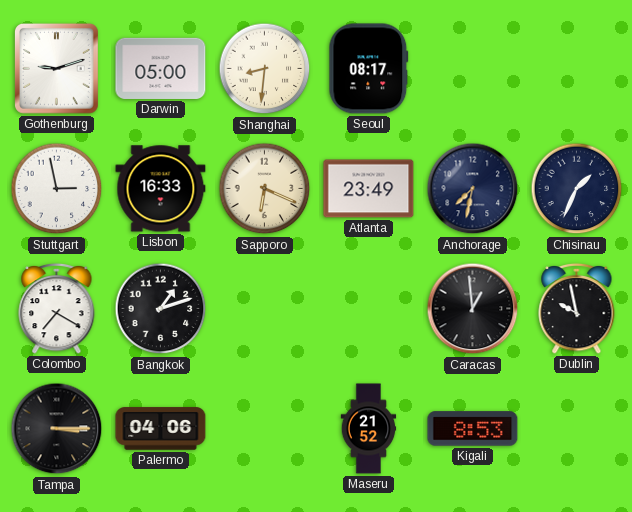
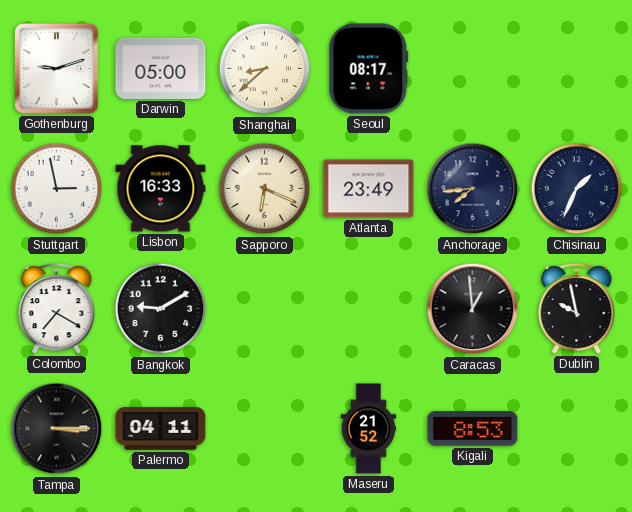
Shanghai: 8:31 -> 8:38 (265, 69)
Anchorage: 7:32 -> 7:44 (473, 189)
Bangkok: 1:12 -> 9:10 (161, 309)
Palermo: 04:06 -> 04:11 (161, 429)
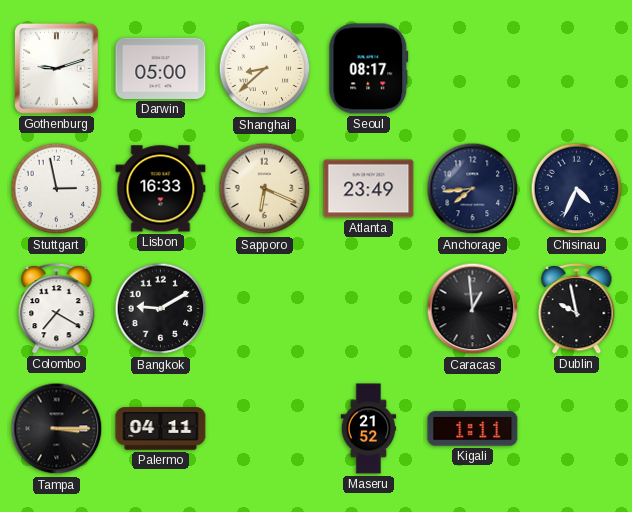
Chisinau: 1:34 -> 4:34 (577, 189)
Kigali: 8:53 -> 1:11 (473, 429)
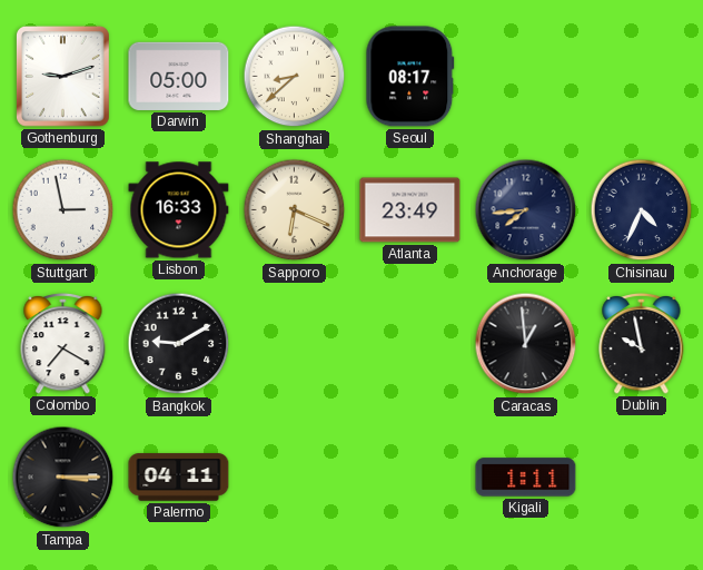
Maseru: 21:52 -> none (369, 429)
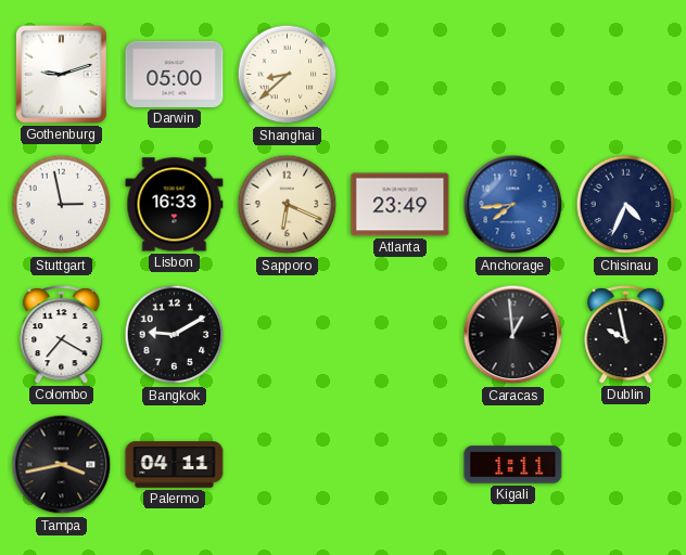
Seoul: 08:17 -> none (410, 77)
Anchorage dial: navy -> blue (513, 205)
Tampa: 3:15 -> 3:43 (62, 465)
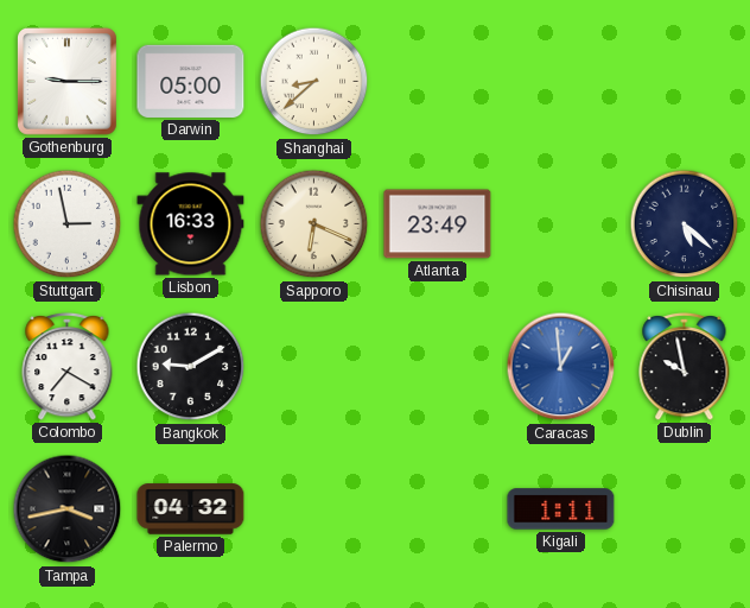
Gothenburg: 9:12 -> 9:15 (66, 81)
Anchorage: 7:44 -> none (513, 205)
Chisinau: 4:34 -> 5:22 (685, 224)
Caracas dial: black -> blue (561, 367)
Palermo: 04:11 -> 04:32 (191, 509)
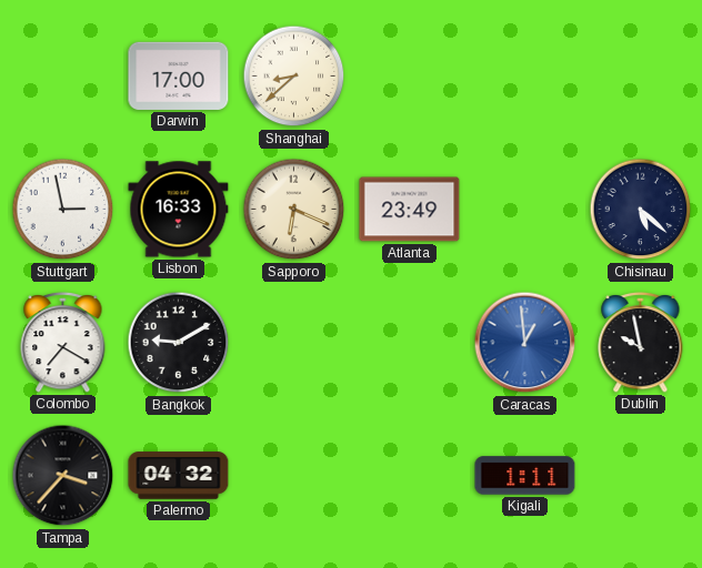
Gothenburg: 9:15 -> none (66, 81)
Darwin: 05:00 -> 17:00 (179, 75)
Tampa: 3:43 -> 3:37 (63, 476)
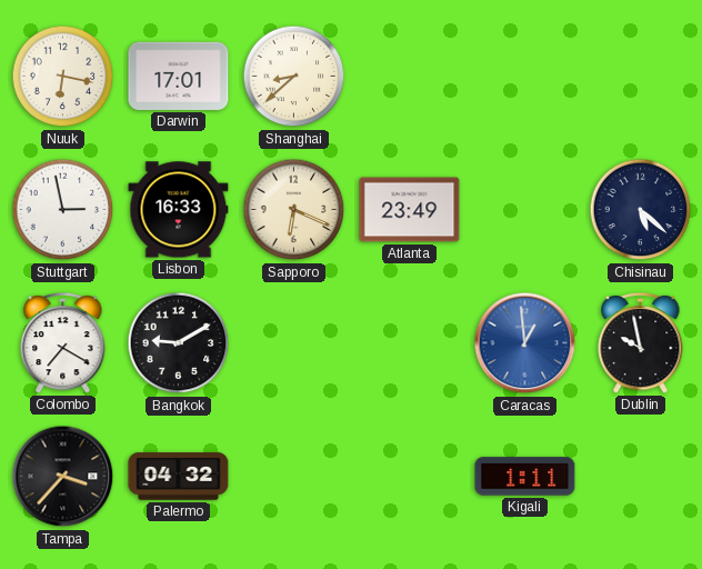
Nuuk: none -> 6:17 (63, 77)
Darwin: 17:00 -> 17:01 (179, 76)
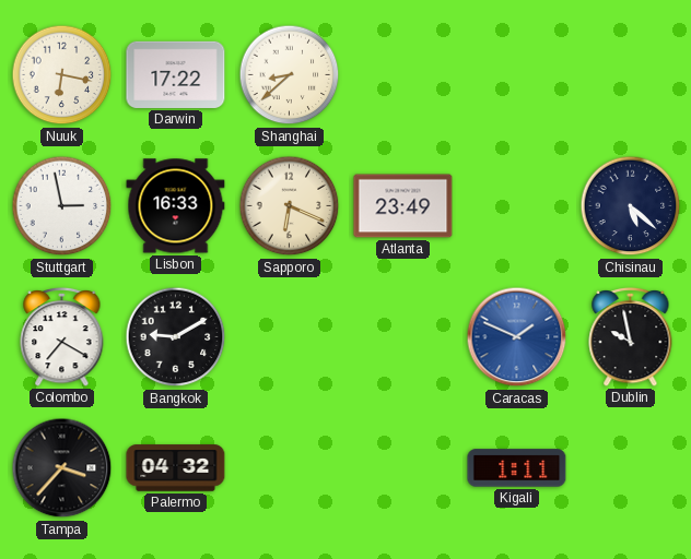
Darwin: 17:01 -> 17:22 (176, 74)
Caracas: 12:59 -> 1:49 (517, 337)
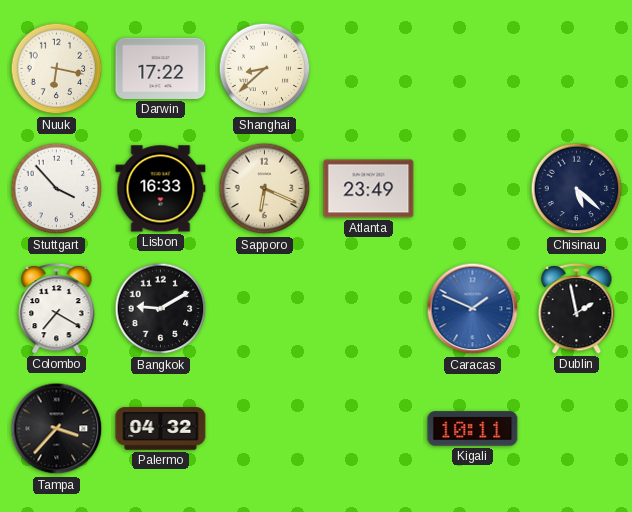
Stuttgart: 2:58 -> 3:53 (57, 189)
Dublin: 9:58 -> 1:58 (577, 308)
Kigali: 1:11 -> 10:11 (473, 429)
